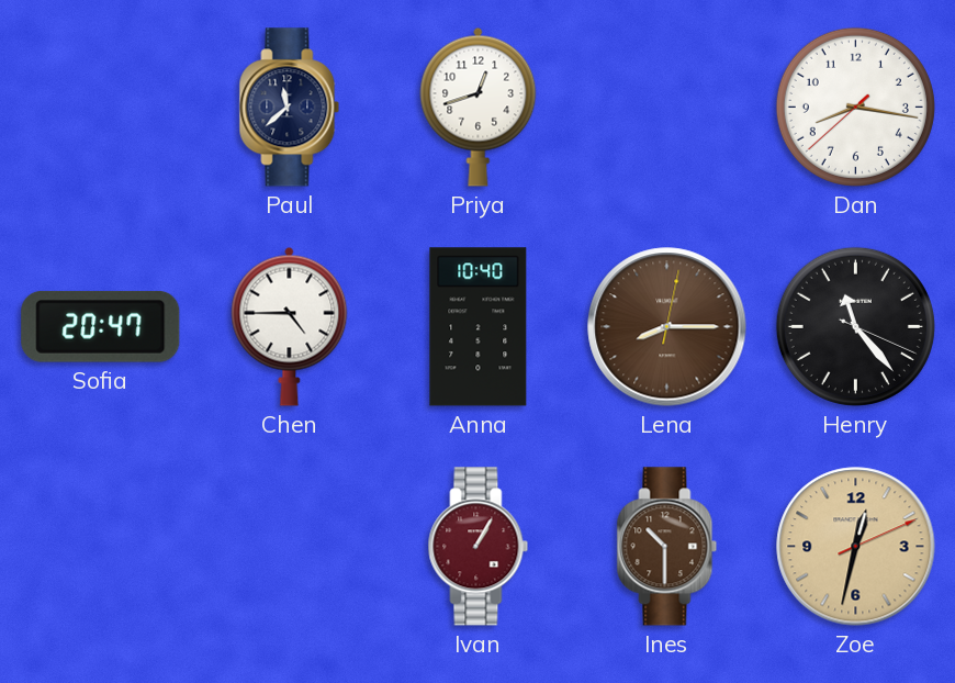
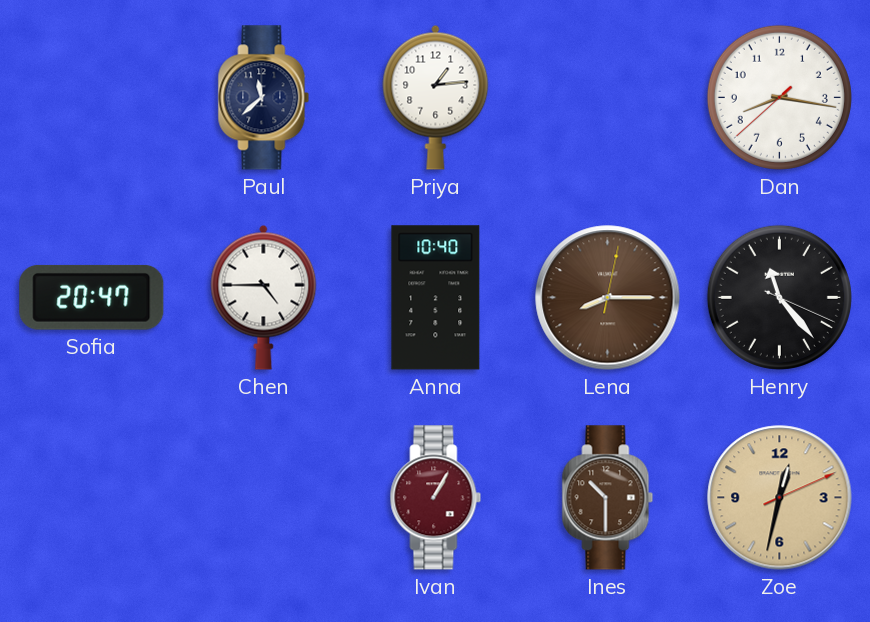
Priya: 12:42 -> 1:14 (436, 97)
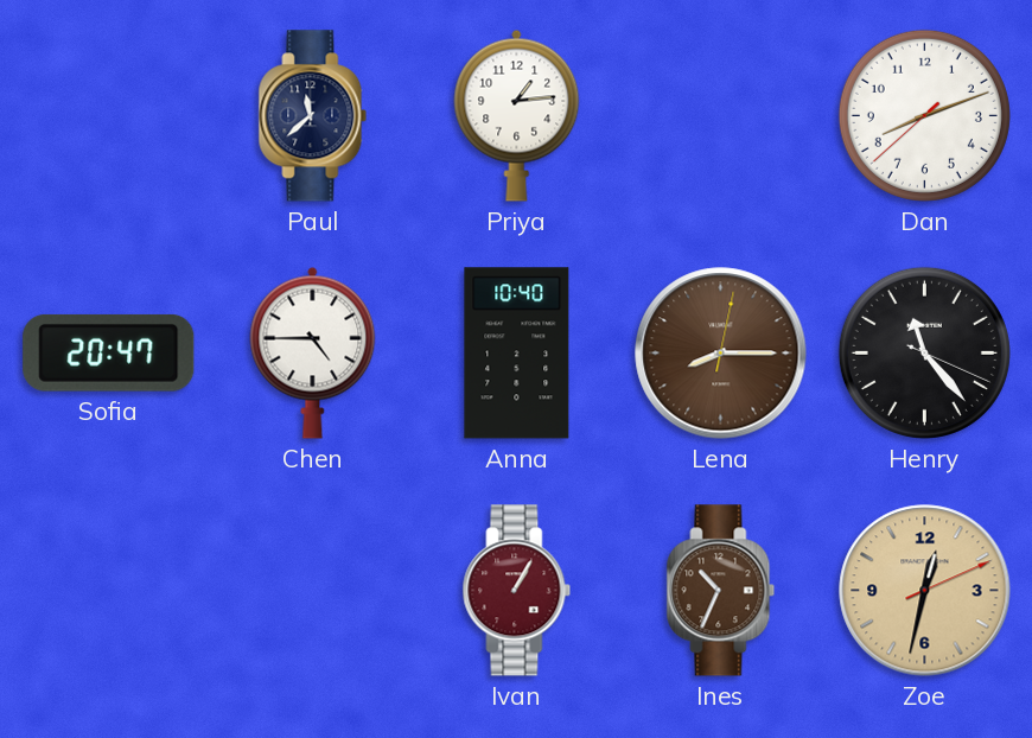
Dan: 8:16 -> 8:11 (924, 115)
Ines: 10:30 -> 10:34 (721, 591)
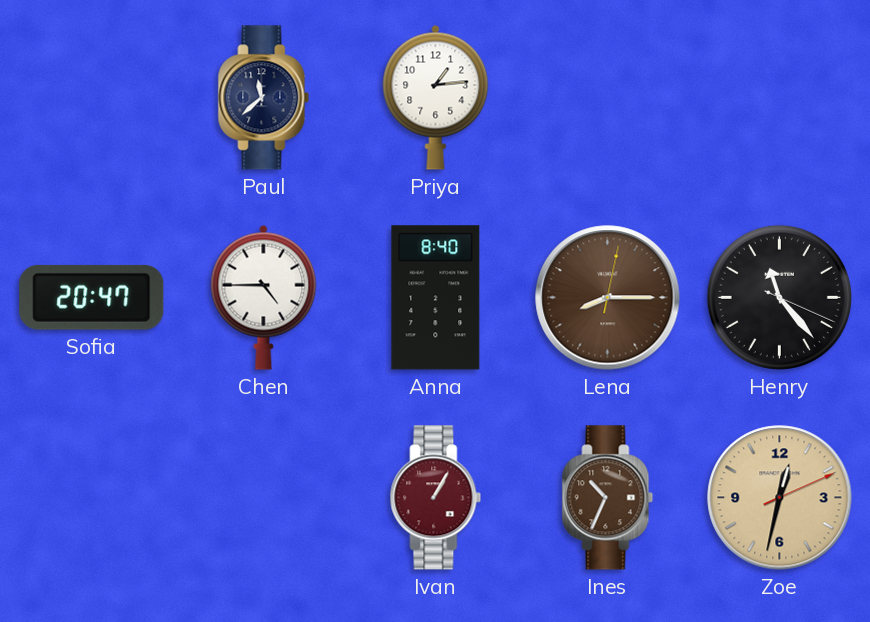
Dan: 8:11 -> none (924, 115)
Anna: 10:40 -> 8:40 (436, 298)
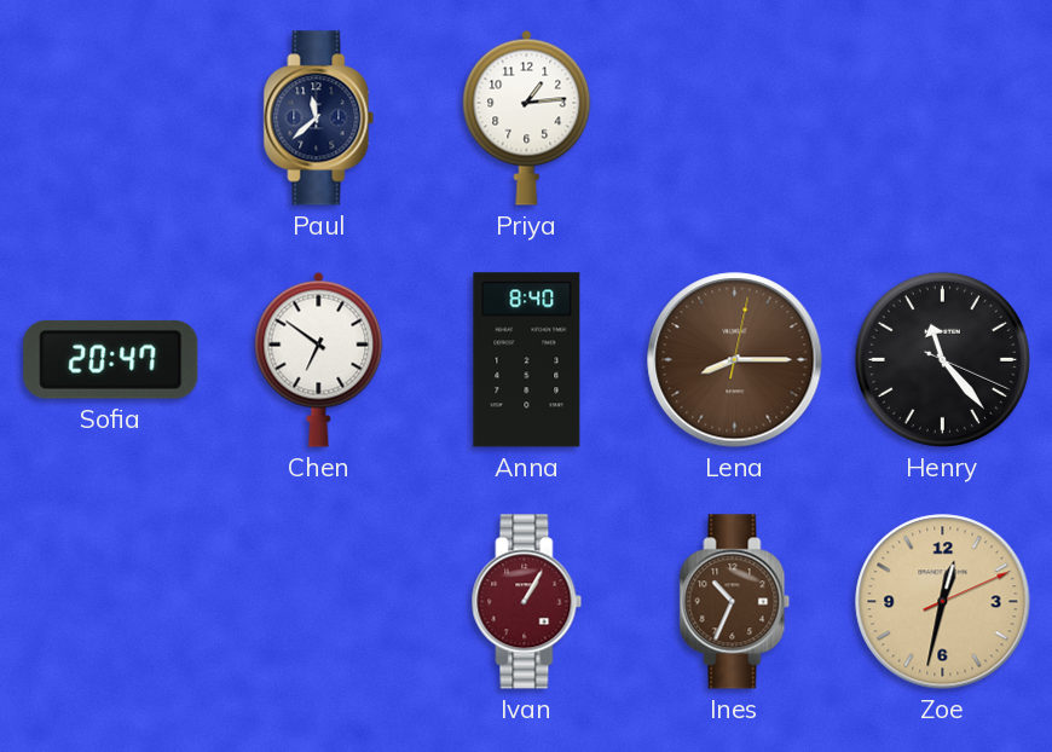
Chen: 4:45 -> 6:51 (319, 359)
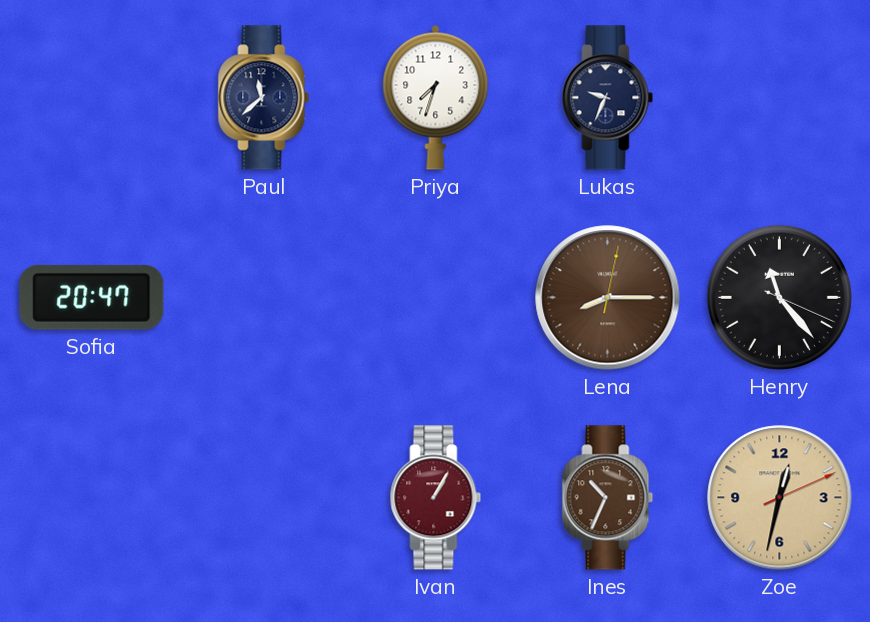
Priya: 1:14 -> 7:33 (436, 97)
Lukas: none -> 9:34 (608, 98)
Chen: 6:51 -> none (319, 359)
Anna: 8:40 -> none (527, 360)
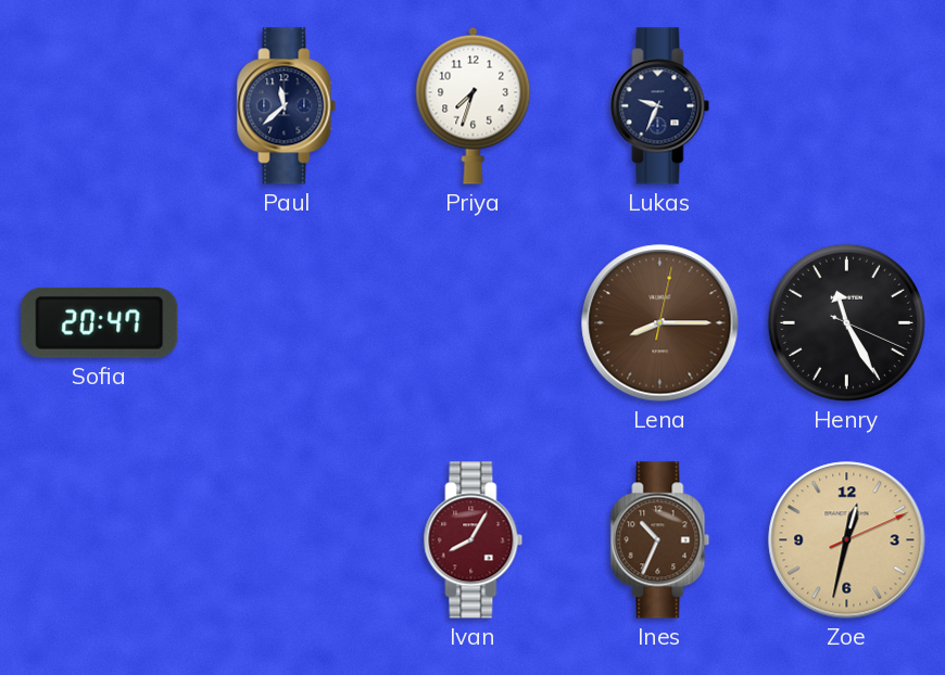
Henry: 11:23 -> 11:25 (846, 322)
Ivan: 1:05 -> 8:05 (474, 540)
